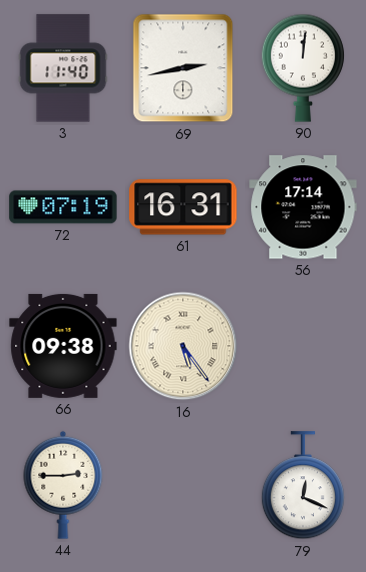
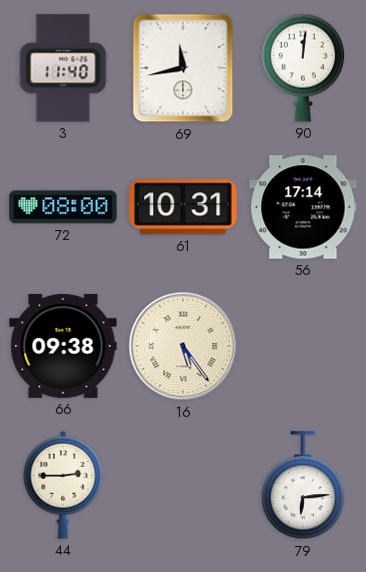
69: 2:43 -> 11:43 (183, 68)
72: 07:19 -> 08:00 (63, 207)
61: 16:31 -> 10:31 (183, 207)
79: 12:19 -> 6:14 (303, 486)
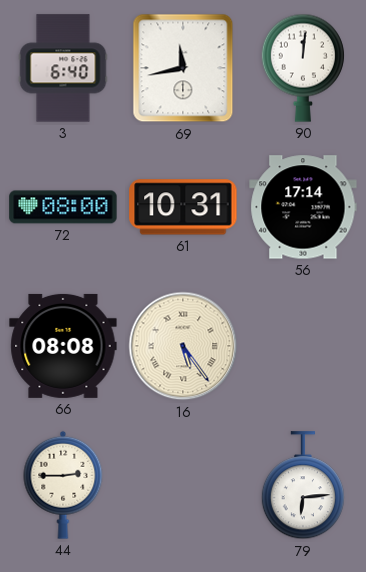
3: 11:40 -> 6:40 (63, 68)
66: 09:38 -> 08:08 (63, 346)
